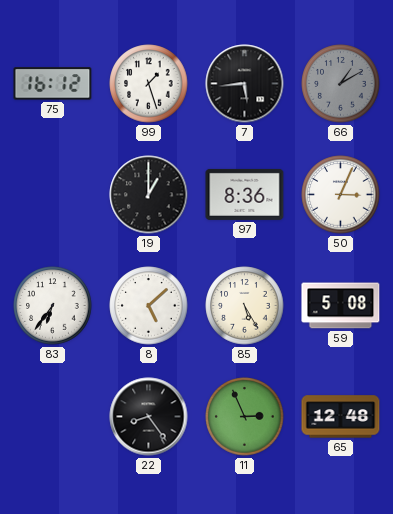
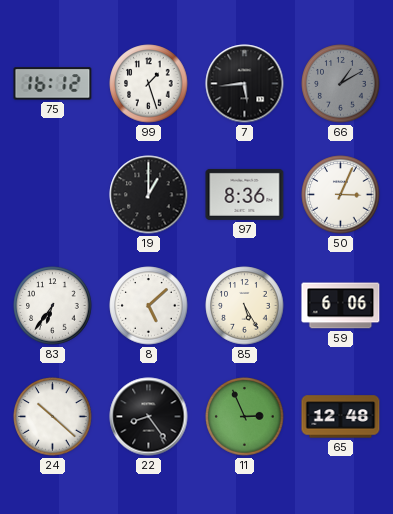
59: 5:08 -> 6:06 (341, 306)
24: none -> 10:22 (53, 417)
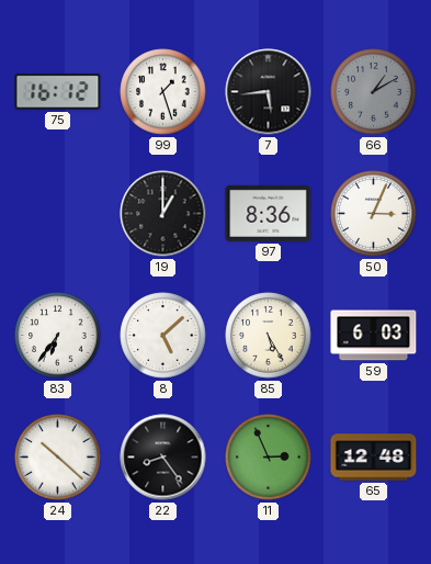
59: 6:06 -> 6:03 (374, 336)
